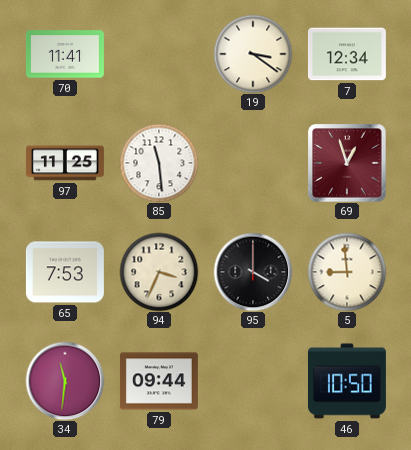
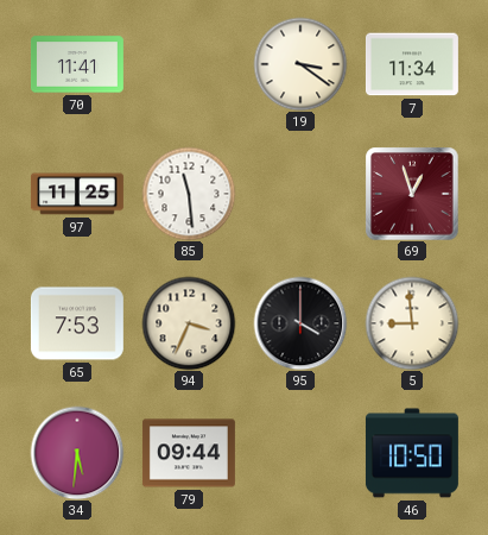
7: 12:34 -> 11:34 (412, 64)
34: 11:31 -> 5:31 (77, 453)
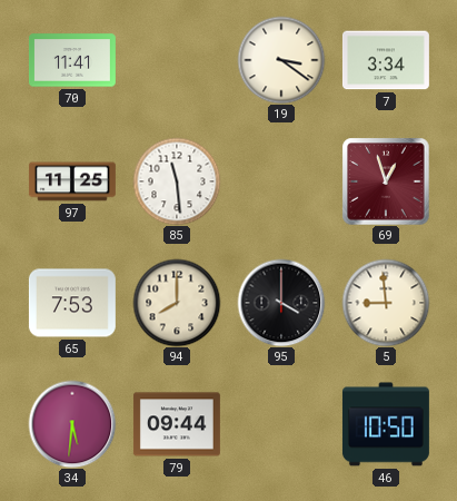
7: 11:34 -> 3:34 (386, 60)
94: 3:34 -> 8:00 (177, 303)
